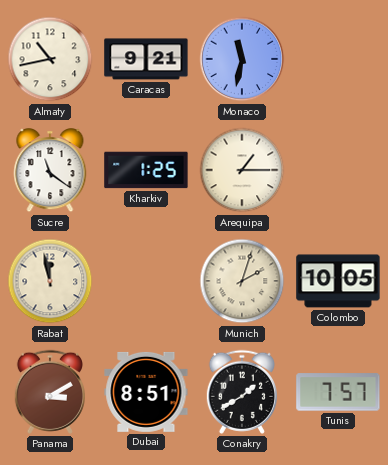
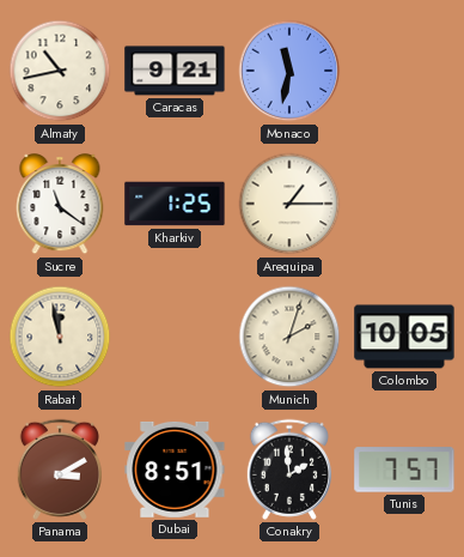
Conakry: 1:40 -> 1:59 (289, 470)
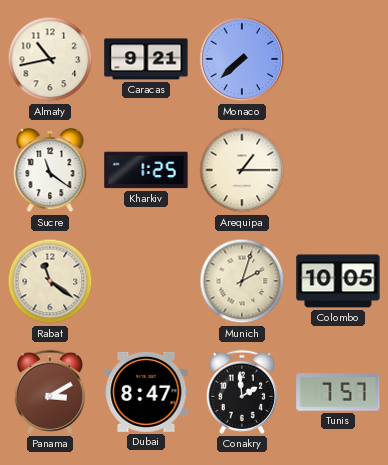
Monaco: 11:32 -> 7:38 (242, 59)
Rabat: 11:58 -> 11:21 (50, 281)
Dubai: 8:51 -> 8:47 (146, 392)
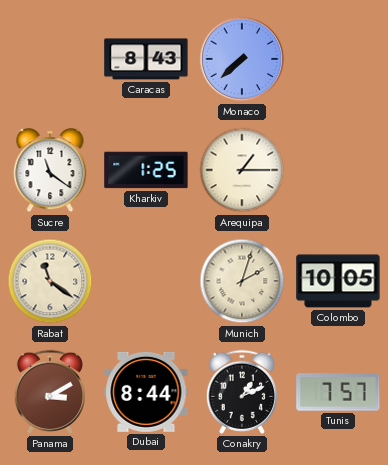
Almaty: 10:43 -> none (50, 59)
Caracas: 9:21 -> 8:43 (146, 59)
Dubai: 8:47 -> 8:44 (146, 392)
Conakry: 1:59 -> 1:11 (242, 392)
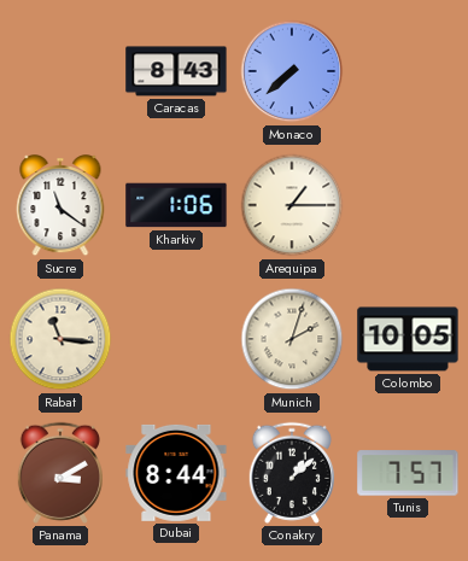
Kharkiv: 1:25 -> 1:06 (176, 205)
Rabat: 11:21 -> 11:16 (60, 339)
Conakry: 1:11 -> 1:08 (292, 473)
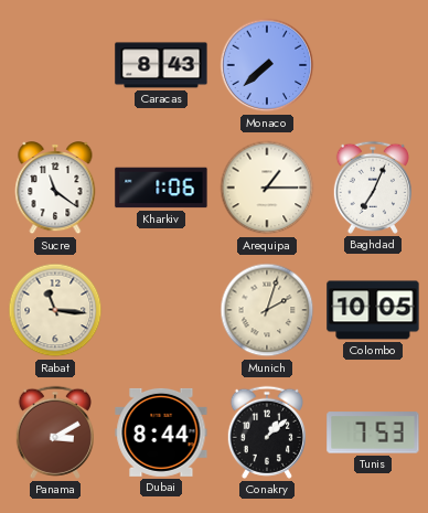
Baghdad: none -> 7:04 (373, 188)
Tunis: 7:57 -> 7:53 (373, 432)
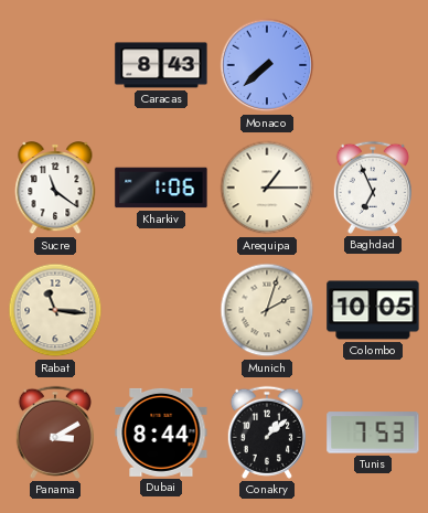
Baghdad: 7:04 -> 6:56 (373, 188)
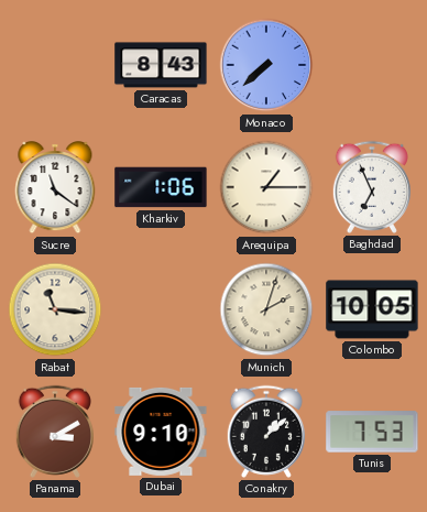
Dubai: 8:44 -> 9:10 (161, 432)
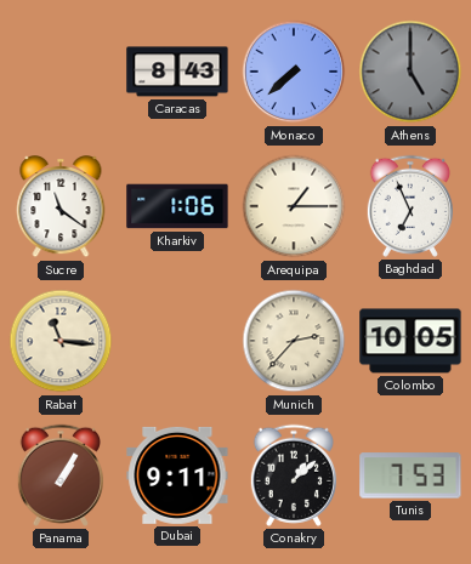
Athens: none -> 5:00 (410, 72)
Munich: 2:03 -> 2:37 (294, 341)
Panama: 3:10 -> 1:05 (61, 475)
Dubai: 9:10 -> 9:11 (177, 475)
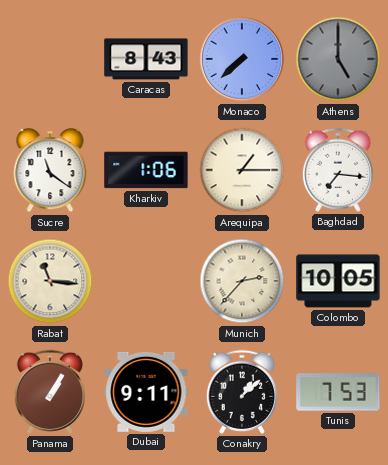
Baghdad: 6:56 -> 7:16 (338, 170)
